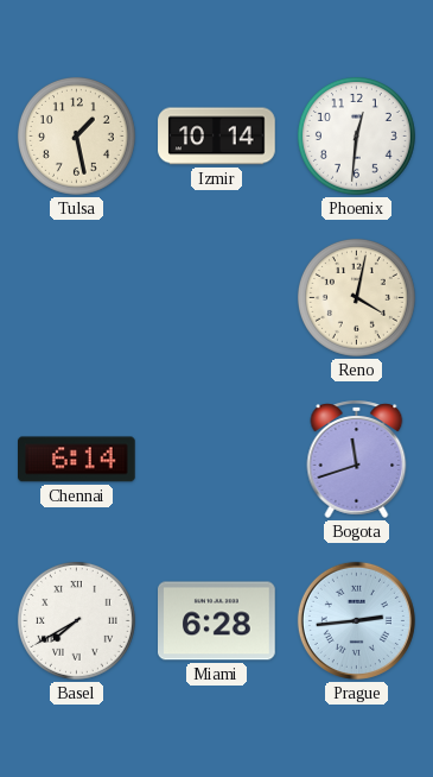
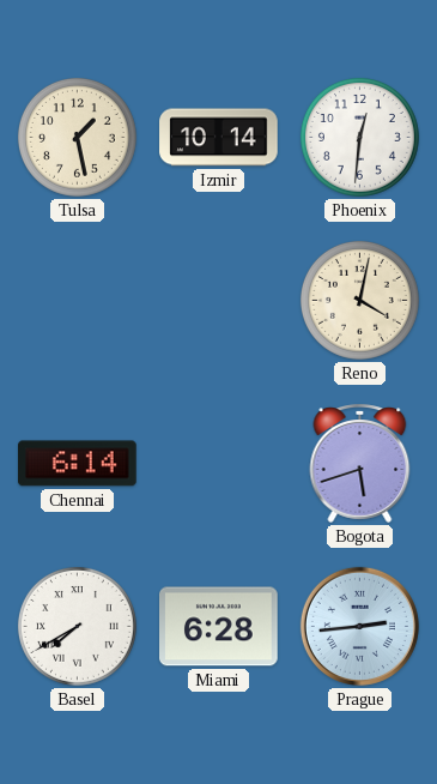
Bogota: 11:42 -> 5:42 (360, 463)
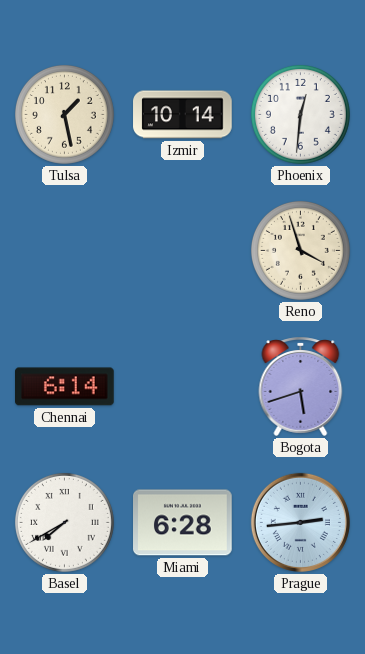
Reno: 4:02 -> 3:57 (300, 250)
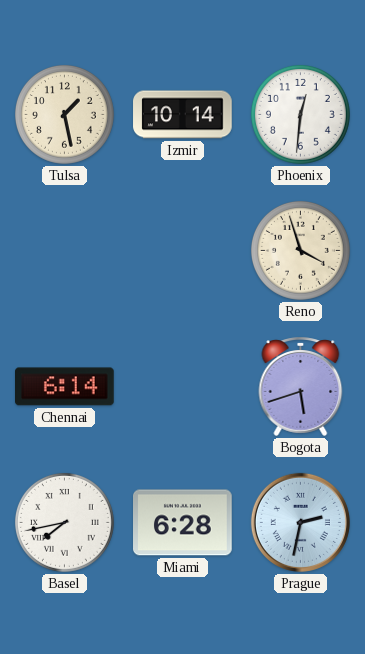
Basel: 7:40 -> 7:43 (64, 522)
Prague: 2:44 -> 2:32 (300, 522)
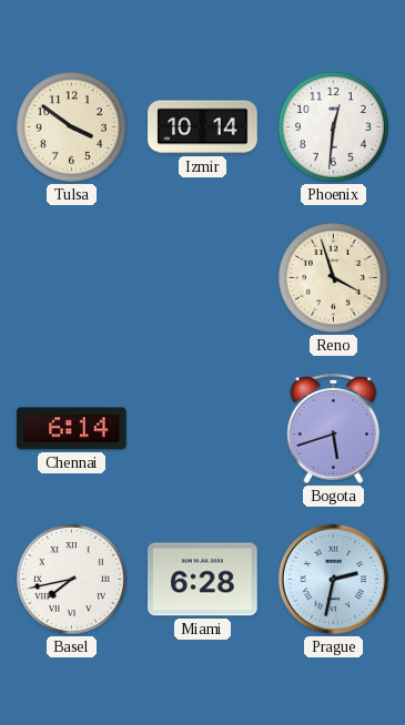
Tulsa: 1:28 -> 3:51 (71, 126)
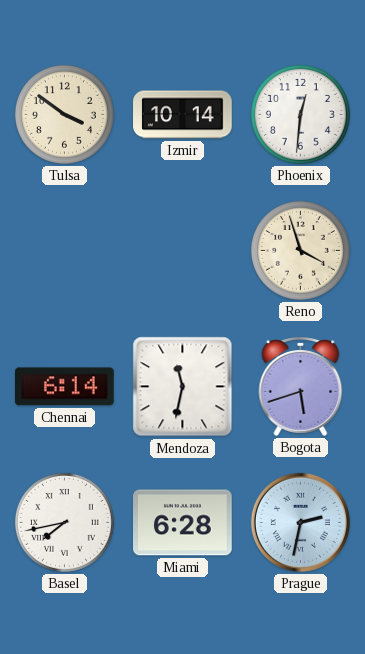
Mendoza: none -> 11:32 (183, 387)
